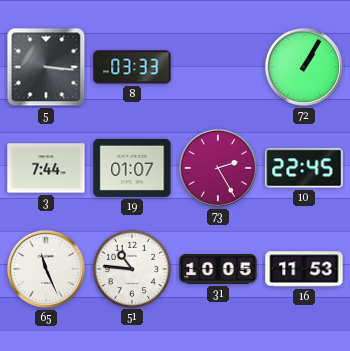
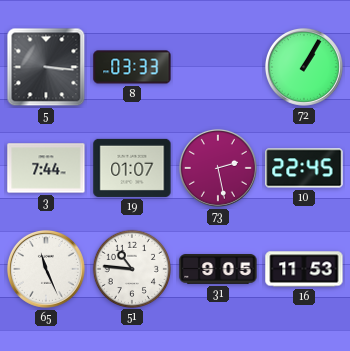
73: 2:25 -> 2:28 (218, 168)
31: 10:05 -> 9:05 (218, 269)
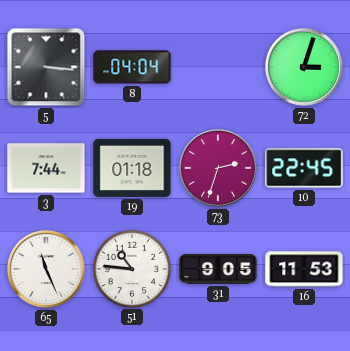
8: 03:33 -> 04:04 (132, 67)
72: 1:05 -> 3:03 (304, 67)
19: 01:07 -> 01:18 (132, 168)
73: 2:28 -> 2:33 (218, 168)
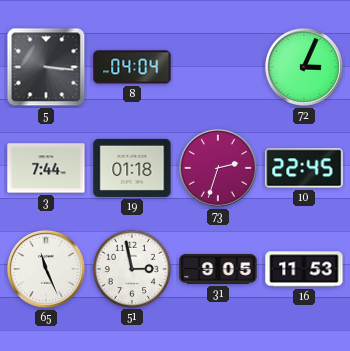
72: 3:03 -> 3:04 (304, 67)
51: 10:46 -> 2:58 (131, 268)
